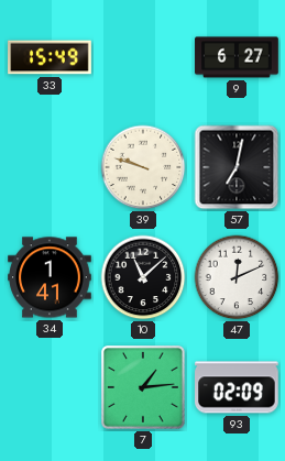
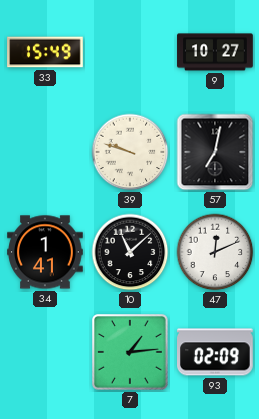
9: 6:27 -> 10:27 (215, 52)
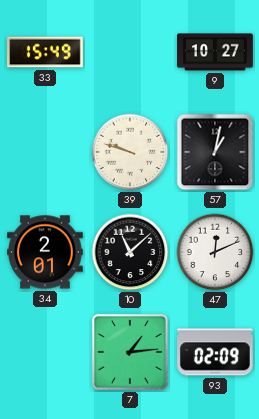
57: 7:02 -> 1:02 (215, 152)
34: 1:41 -> 2:01 (45, 252)
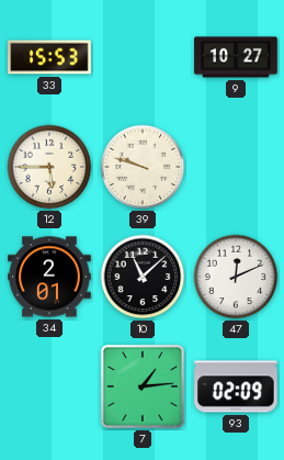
33: 15:49 -> 15:53 (49, 57)
12: none -> 5:45 (49, 167)
57: 1:02 -> none (215, 152)
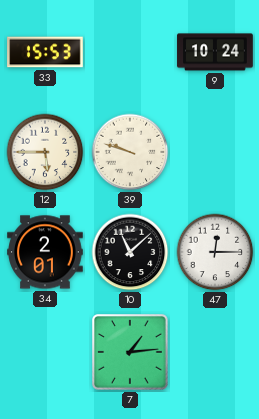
9: 10:27 -> 10:24 (215, 52)
47: 12:11 -> 12:15 (215, 252)
93: 02:09 -> none (237, 386)
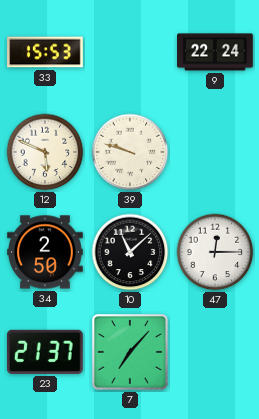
9: 10:24 -> 22:24 (215, 52)
12: 5:45 -> 5:49 (45, 152)
34: 2:01 -> 2:50 (45, 252)
23: none -> 21:37 (45, 352)
7: 1:14 -> 7:07 (131, 353)
